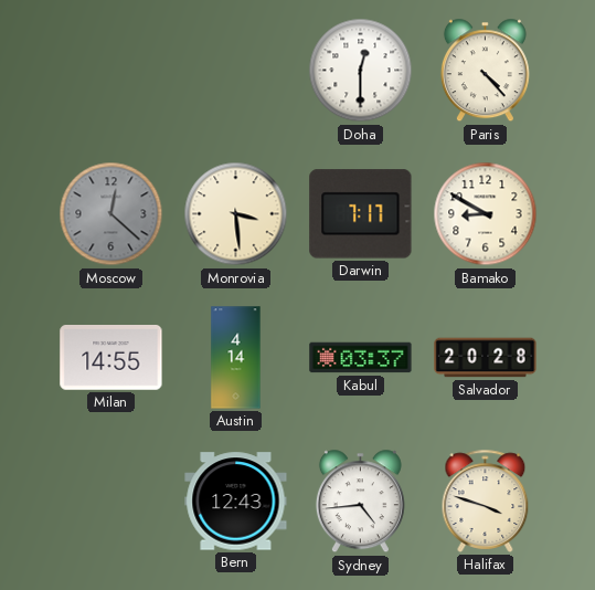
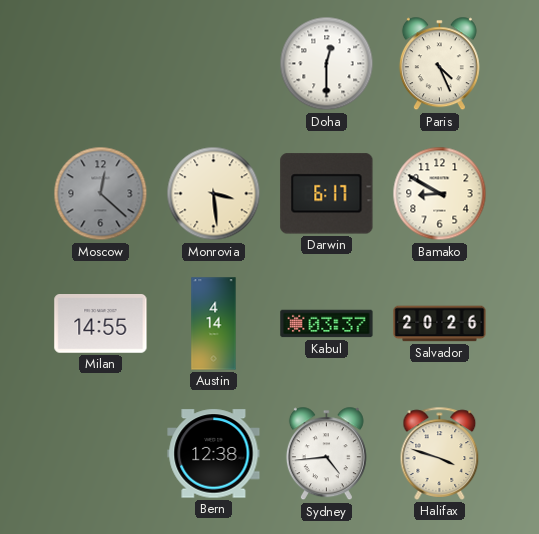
Paris: 4:23 -> 4:26 (439, 64)
Darwin: 7:17 -> 6:17 (327, 194)
Salvador: 20:28 -> 20:26 (440, 324)
Bern: 12:43 -> 12:38 (214, 454)
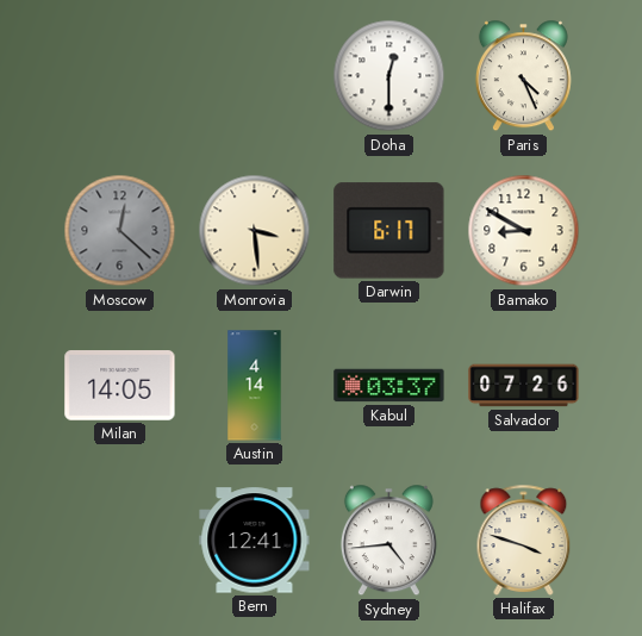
Milan: 14:55 -> 14:05 (120, 386)
Salvador: 20:26 -> 07:26 (524, 386)
Bern: 12:38 -> 12:41 (255, 541)
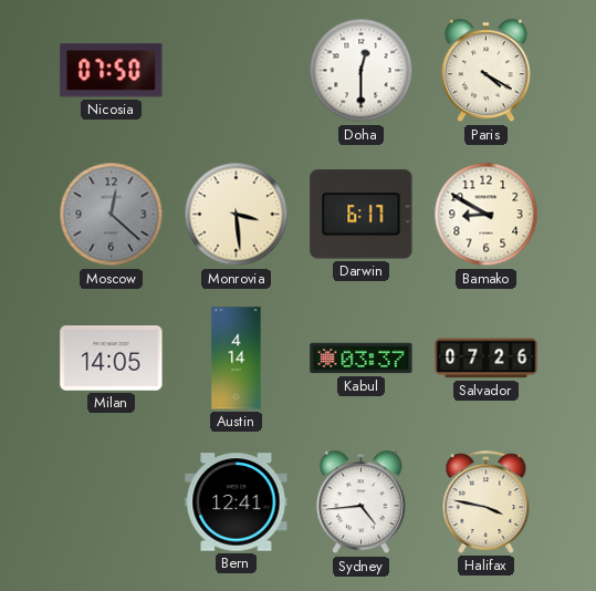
Nicosia: none -> 07:50 (112, 71)
Paris: 4:26 -> 4:20 (485, 71)
Halifax: 3:48 -> 3:47 (487, 501)
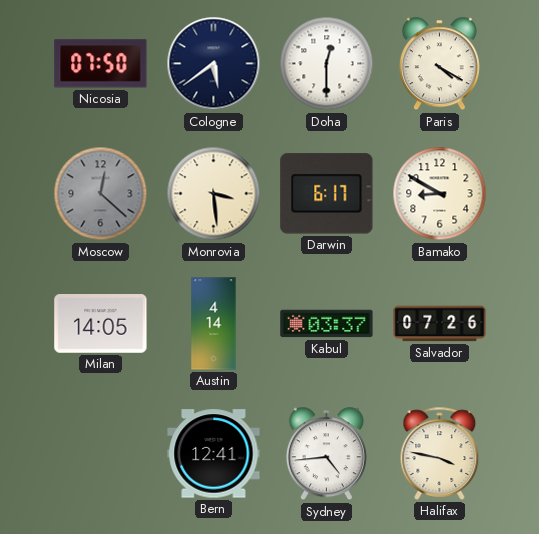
Cologne: none -> 5:39 (214, 64)
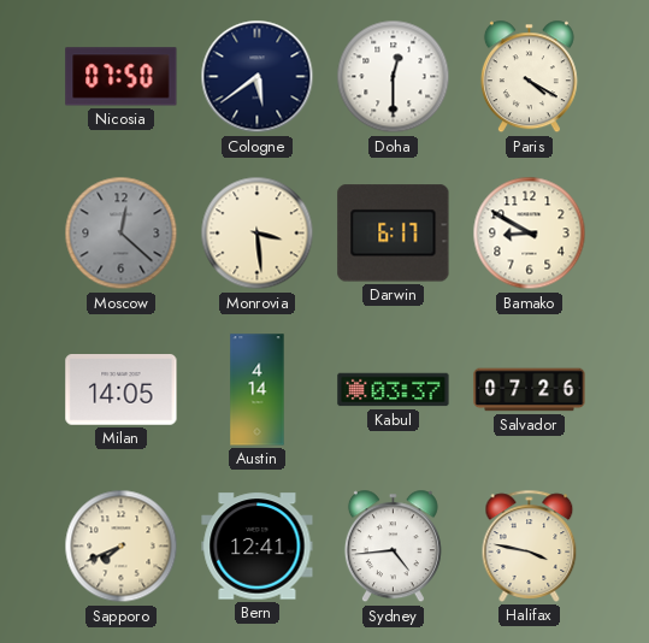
Sapporo: none -> 7:41 (122, 547)
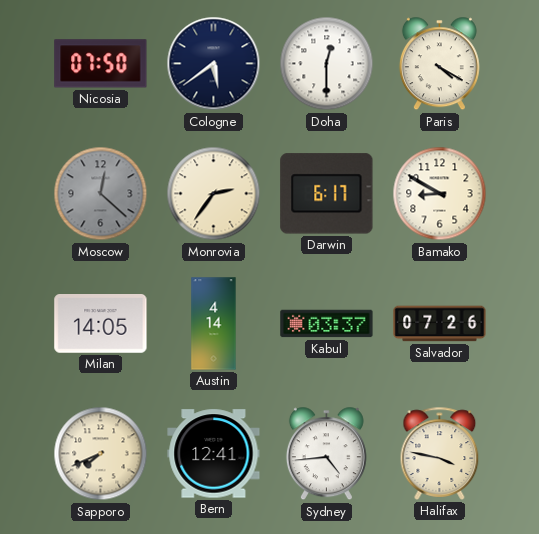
Monrovia: 3:29 -> 2:36 (214, 194)
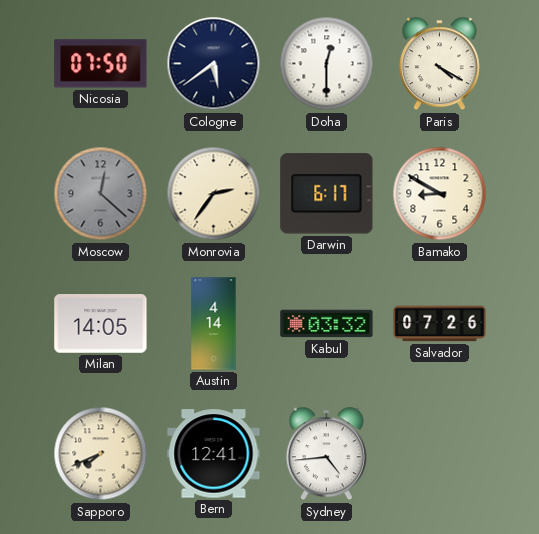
Kabul: 03:37 -> 03:32 (327, 324)
Halifax: 3:47 -> none (440, 453)
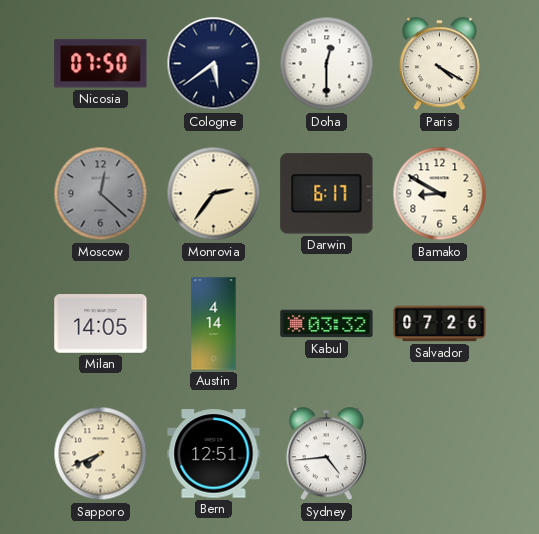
Bern: 12:41 -> 12:51 (214, 454)
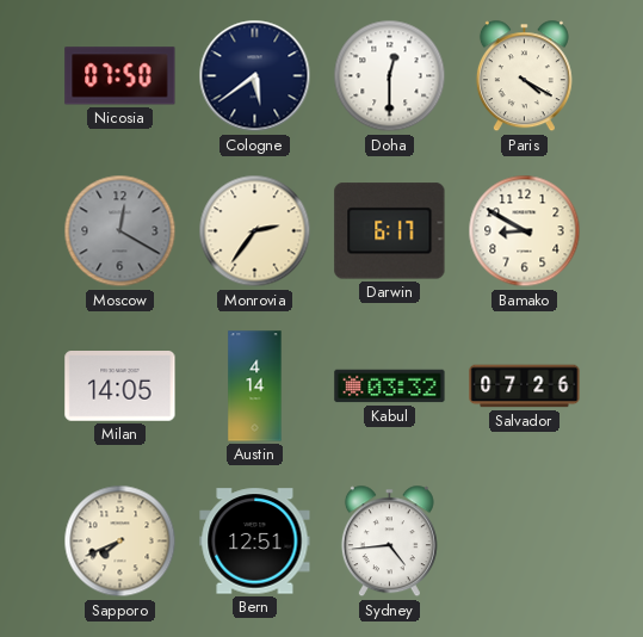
Moscow: 12:22 -> 12:20 (120, 231)
